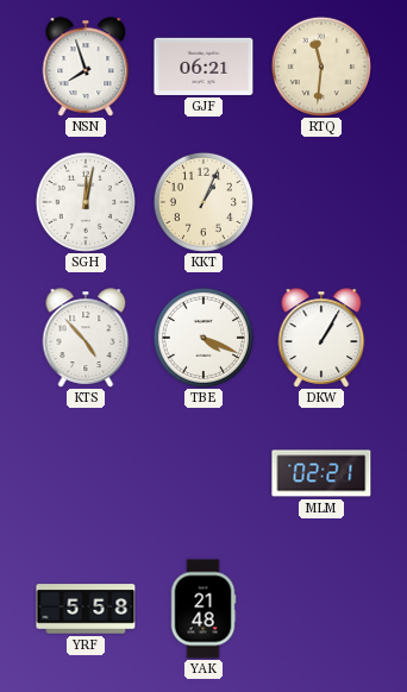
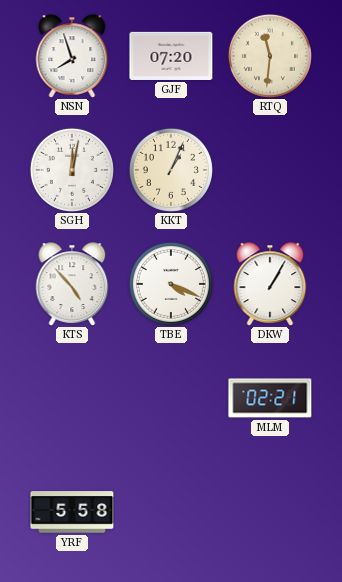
GJF: 06:21 -> 07:20 (171, 56)
YAK: 21:48 -> none (203, 609)
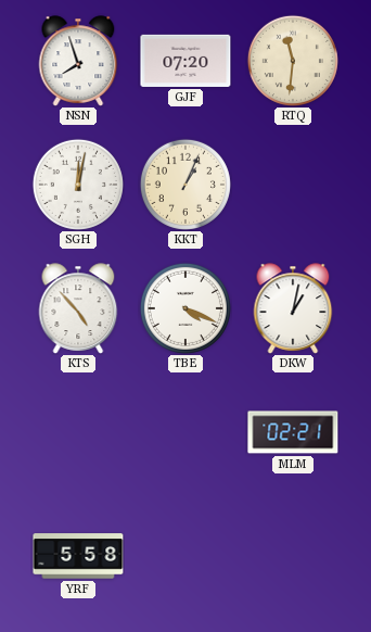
DKW: 1:05 -> 1:02 (293, 308)
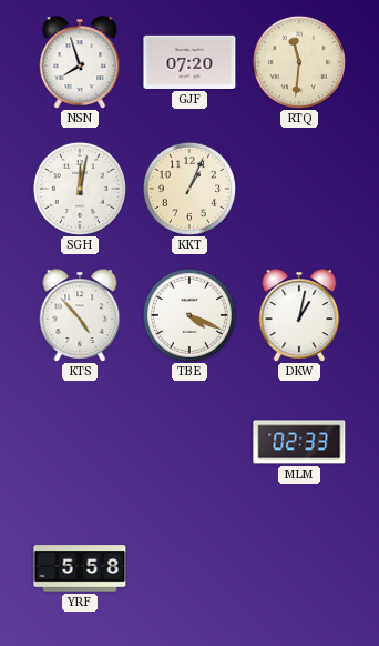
MLM: 02:21 -> 02:33 (299, 442)
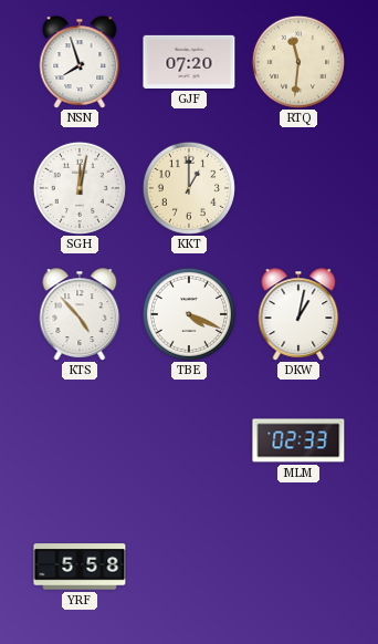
KKT: 1:04 -> 1:00 (189, 188)
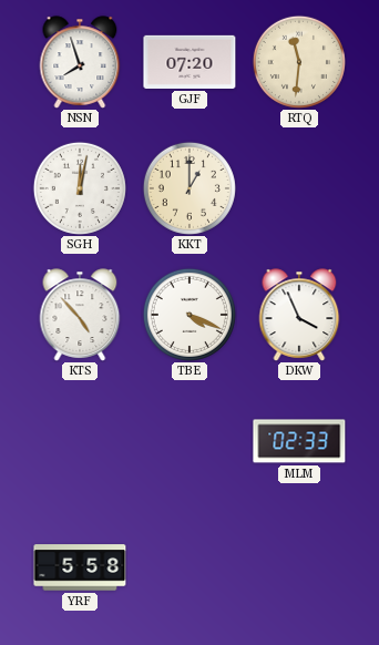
DKW: 1:02 -> 3:56 (299, 315)
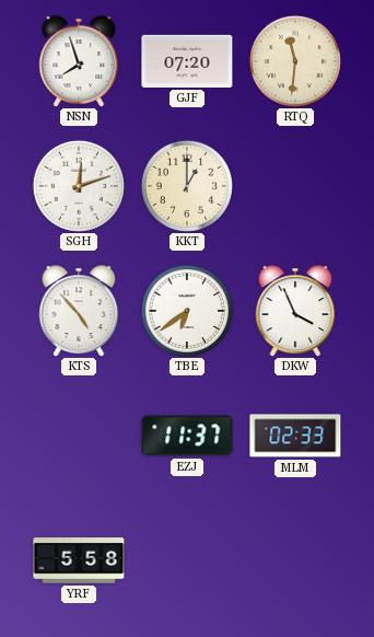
SGH: 12:02 -> 12:12 (79, 186)
TBE: 4:19 -> 6:39 (187, 311)
EZJ: none -> 11:37 (187, 436)
